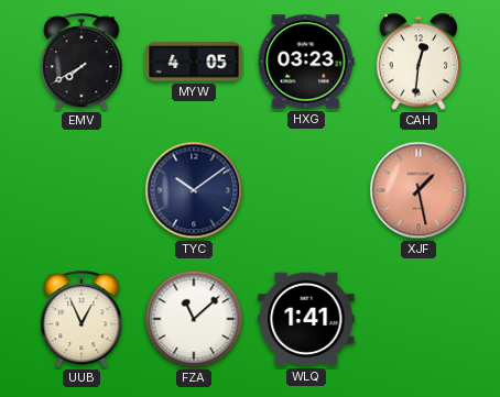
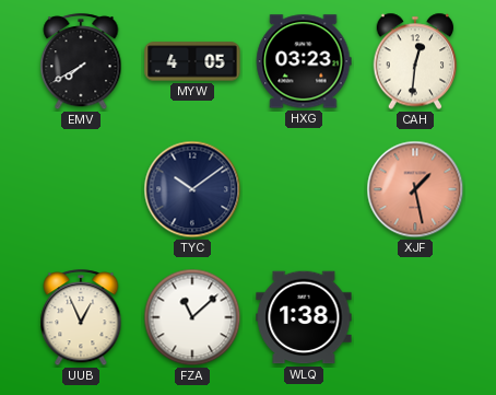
WLQ: 1:41 -> 1:38 (304, 317)
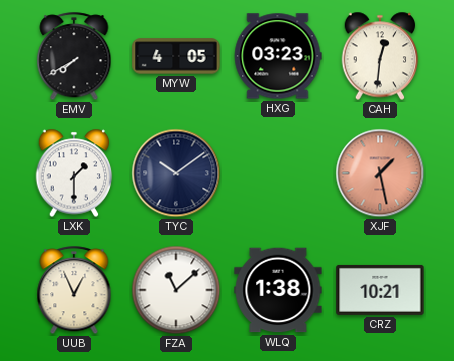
LXK: none -> 1:30 (74, 173)
CRZ: none -> 10:21 (380, 290)
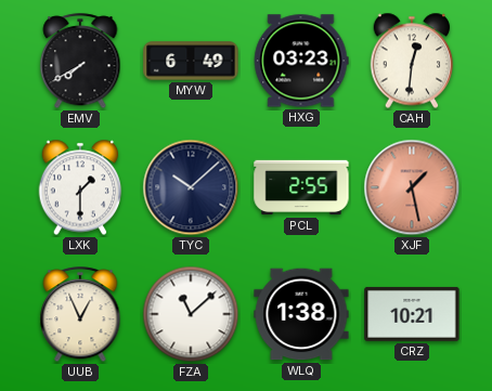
MYW: 4:05 -> 6:49 (191, 61)
TYC: 10:09 -> 10:08 (191, 187)
PCL: none -> 2:55 (301, 187)
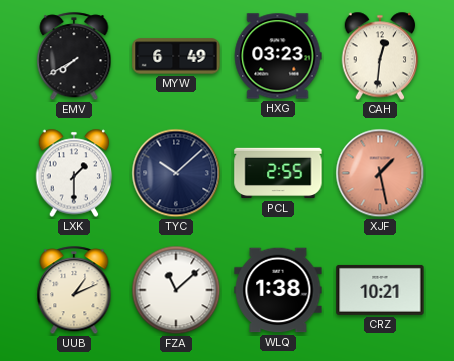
UUB: 12:56 -> 1:11 (74, 291)
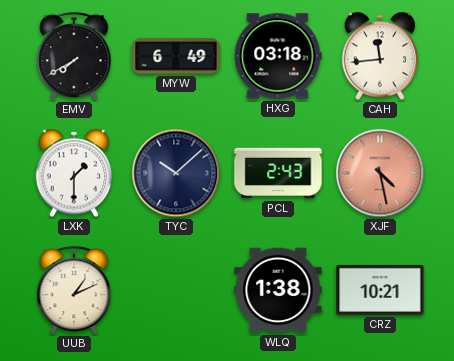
HXG: 03:23 -> 03:18 (278, 56)
CAH: 12:31 -> 11:44 (380, 56)
PCL: 2:55 -> 2:43 (278, 173)
XJF: 1:28 -> 4:28 (380, 173)
FZA: 11:08 -> none (176, 290)
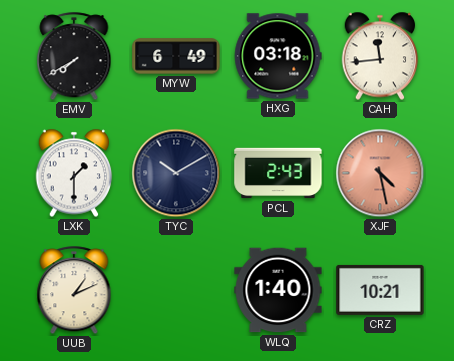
TYC: 10:08 -> 10:10 (176, 173)
WLQ: 1:38 -> 1:40 (278, 290)
